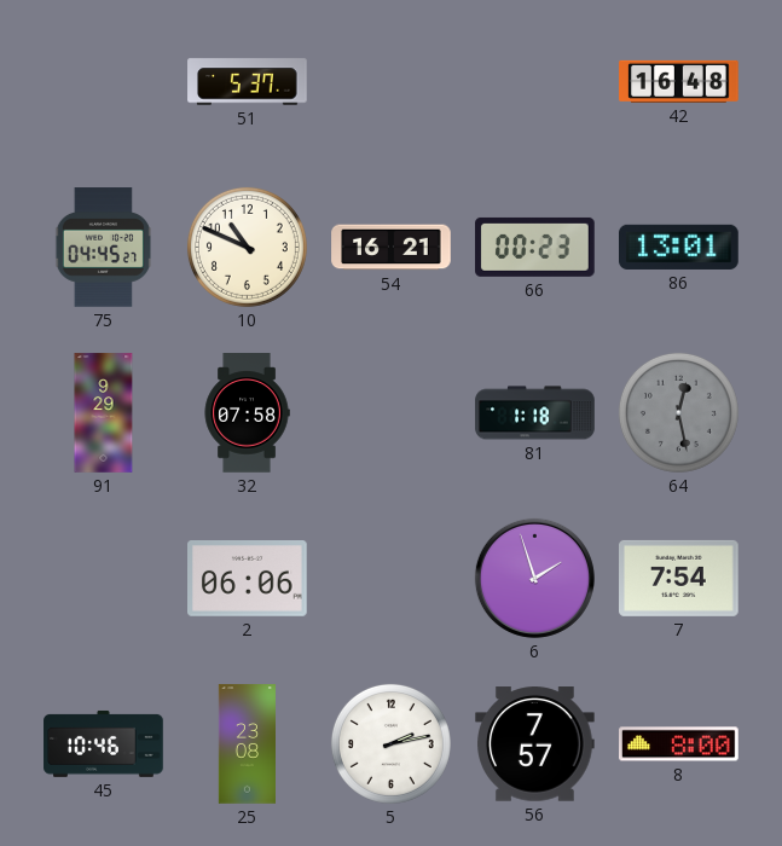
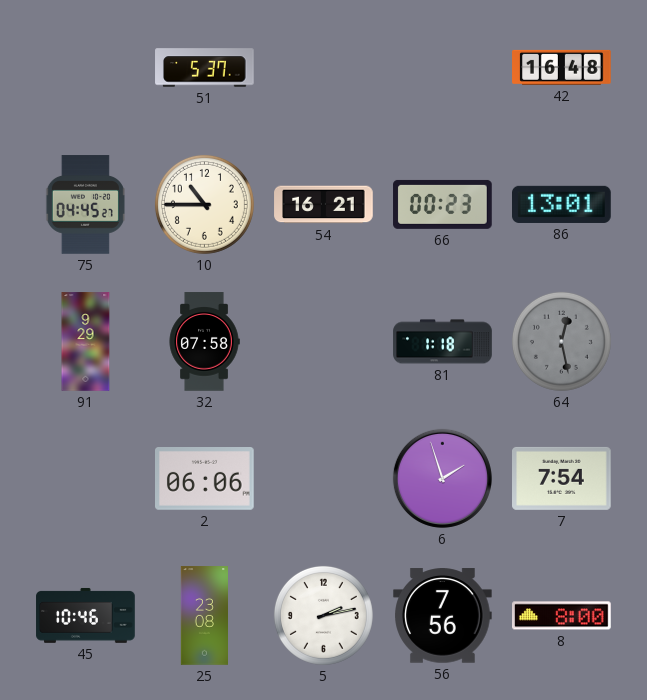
10: 10:49 -> 10:45 (204, 204)
56: 7:57 -> 7:56 (443, 616)
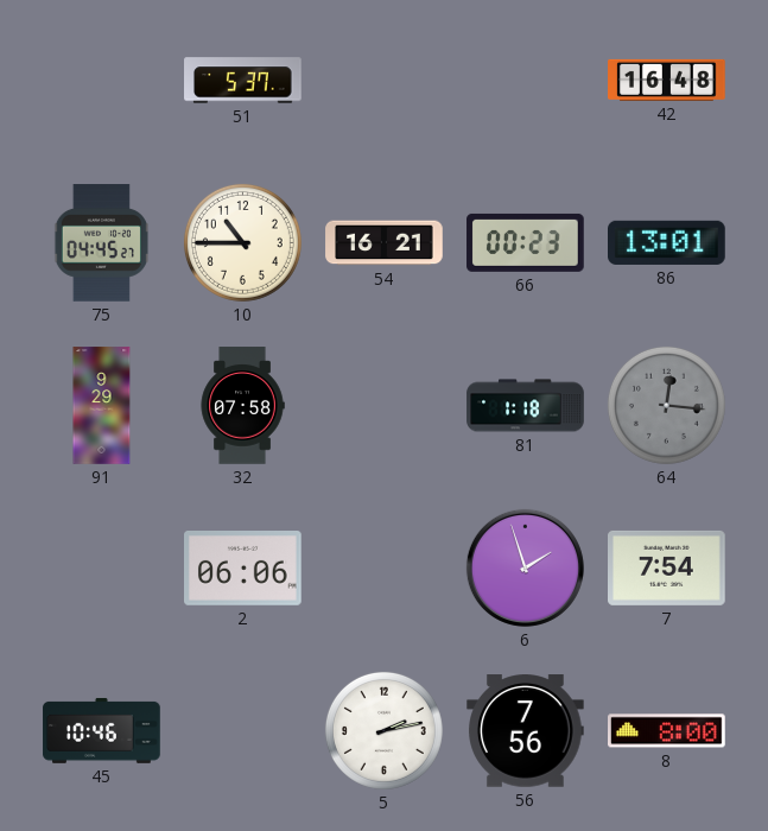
64: 12:28 -> 12:16 (666, 405)
25: 23:08 -> none (204, 616)
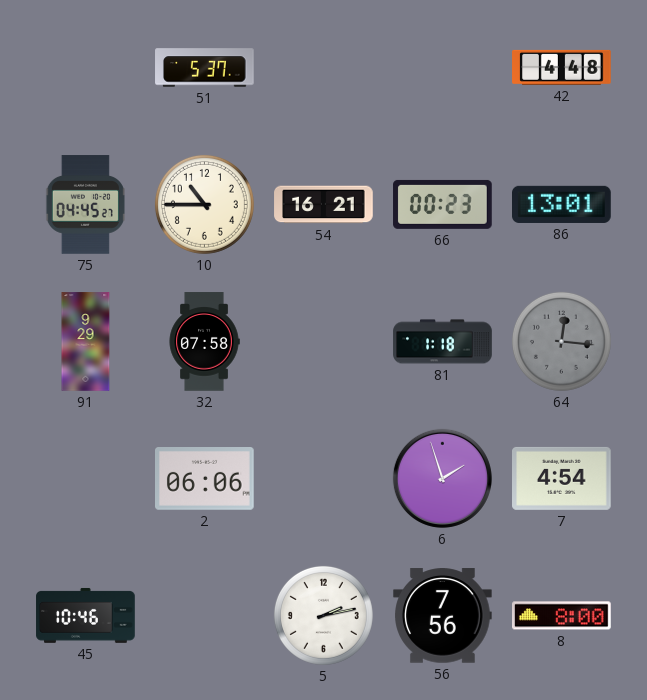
42: 16:48 -> 4:48 (562, 67)
7: 7:54 -> 4:54 (562, 478)
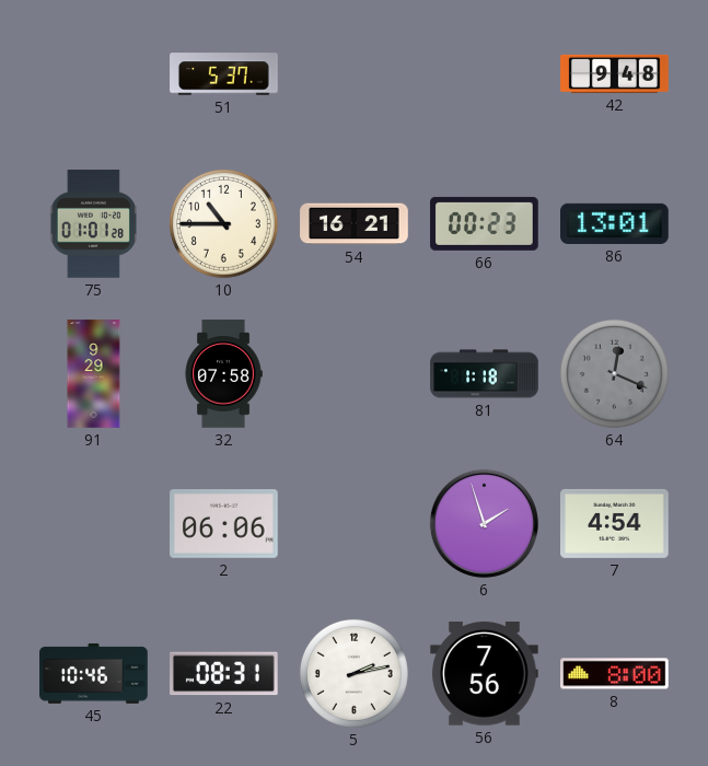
42: 4:48 -> 9:48 (615, 73)
75: 04:45 -> 01:01 (93, 224)
64: 12:16 -> 12:19 (614, 373)
22: none -> 08:31 (224, 674)
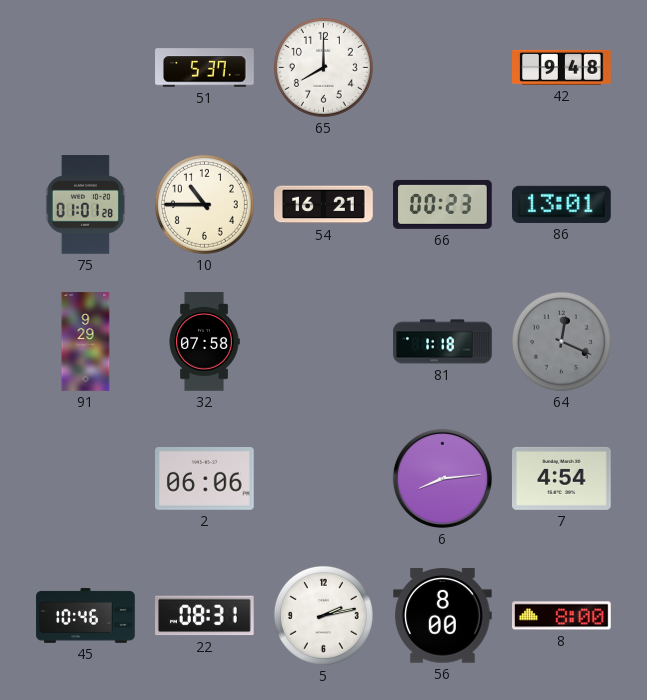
65: none -> 8:00 (323, 67)
6: 1:57 -> 8:14 (442, 478)
56: 7:56 -> 8:00 (443, 616)
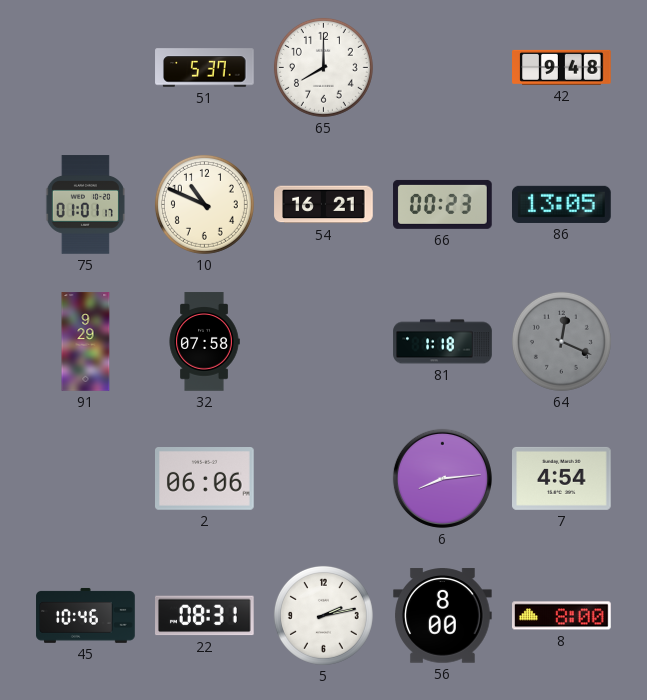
75: 01:01:28 -> 01:01:17 (85, 205)
10: 10:45 -> 10:49 (204, 204)
86: 13:01 -> 13:05 (562, 204)
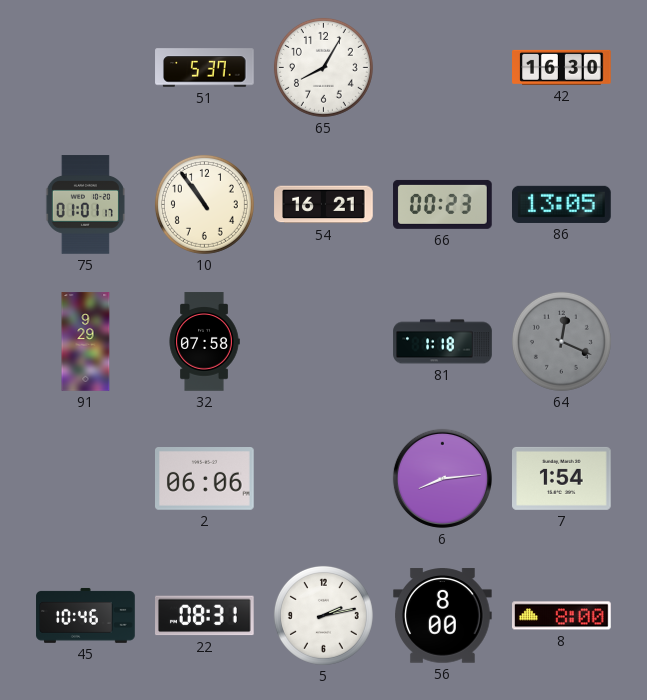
65: 8:00 -> 8:05 (323, 67)
42: 9:48 -> 16:30 (562, 67)
10: 10:49 -> 10:54 (204, 204)
7: 4:54 -> 1:54 (562, 478)
